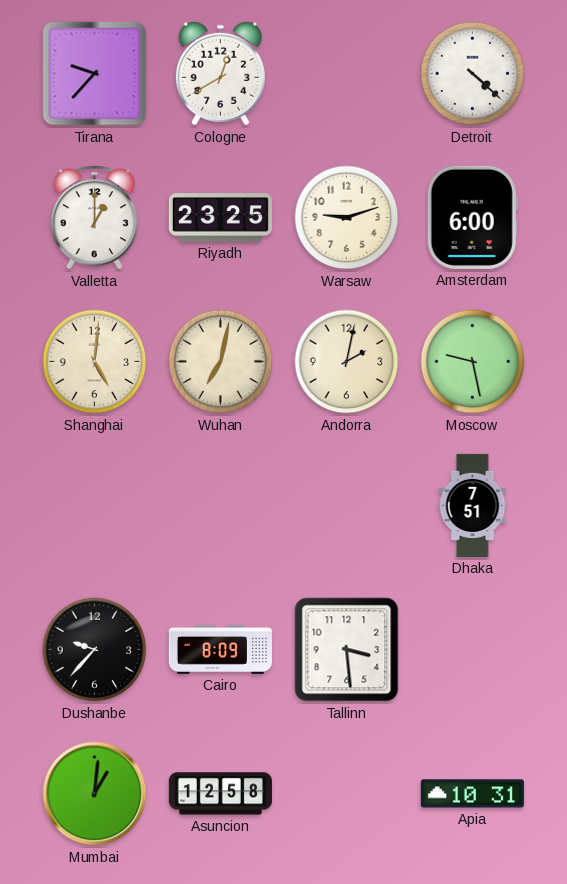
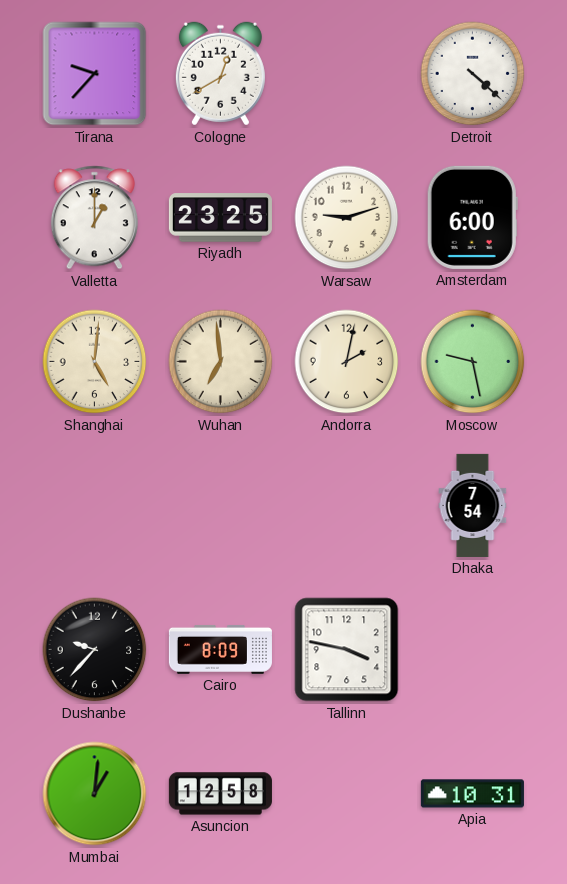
Wuhan: 7:02 -> 6:59 (221, 362)
Dhaka: 7:51 -> 7:54 (473, 505)
Tallinn: 3:29 -> 3:47 (347, 650)
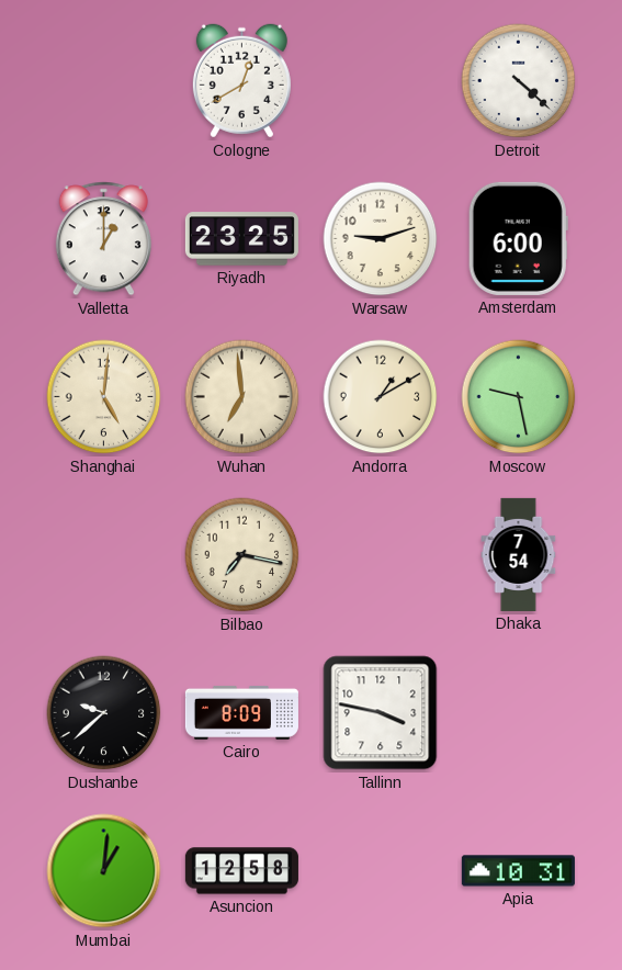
Tirana: 9:37 -> none (95, 74)
Andorra: 2:02 -> 1:10 (381, 397)
Bilbao: none -> 7:17 (242, 555)
Dushanbe: 9:37 -> 9:38 (104, 713)
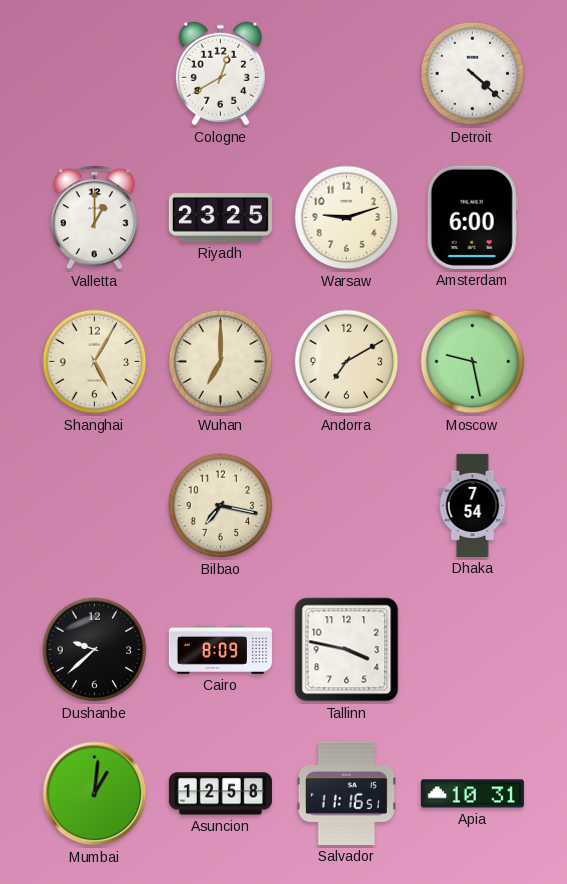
Shanghai: 5:01 -> 5:05 (95, 362)
Wuhan: 6:59 -> 7:00 (221, 362)
Andorra: 1:10 -> 7:10 (347, 362)
Salvador: none -> 11:16 (346, 793)
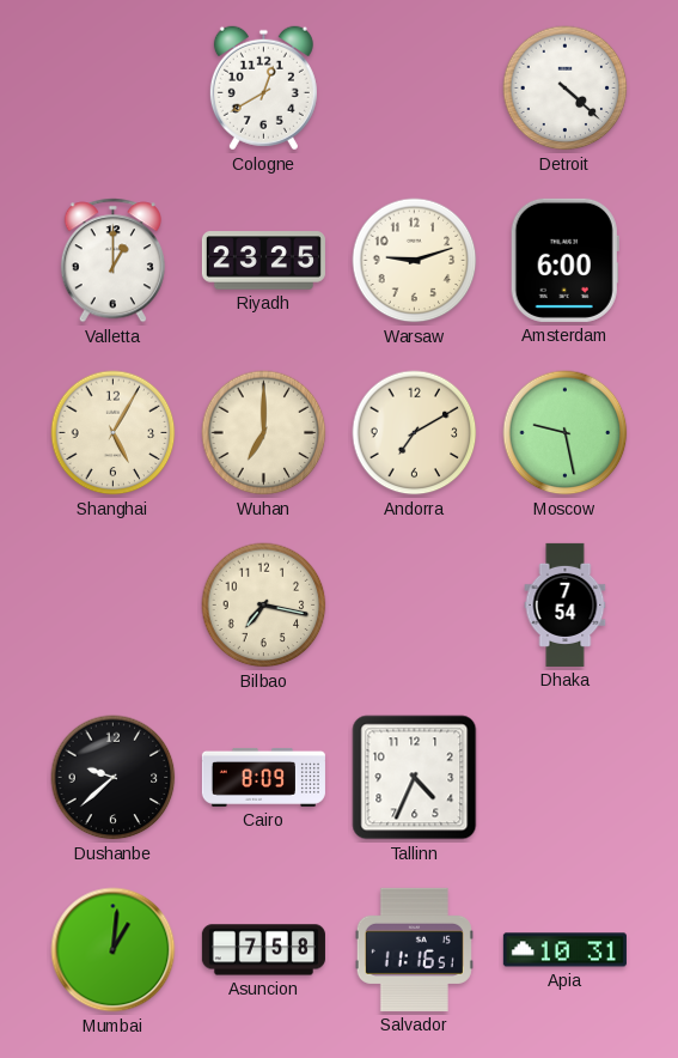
Tallinn: 3:47 -> 4:34 (415, 778)
Asuncion: 12:58 -> 7:58 (263, 950)
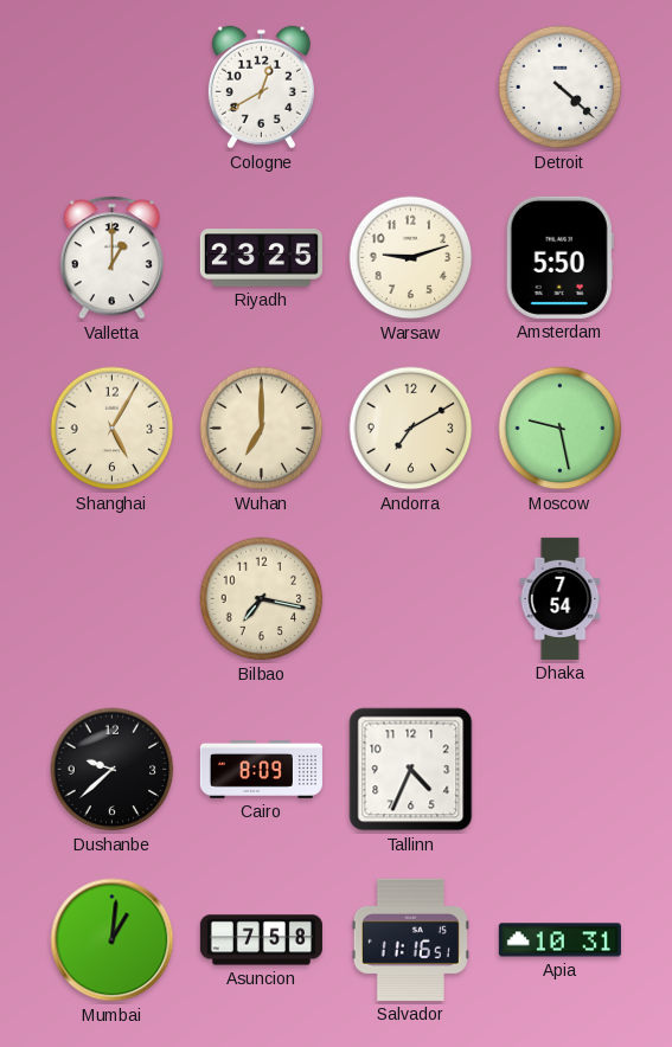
Amsterdam: 6:00 -> 5:50 (559, 257)
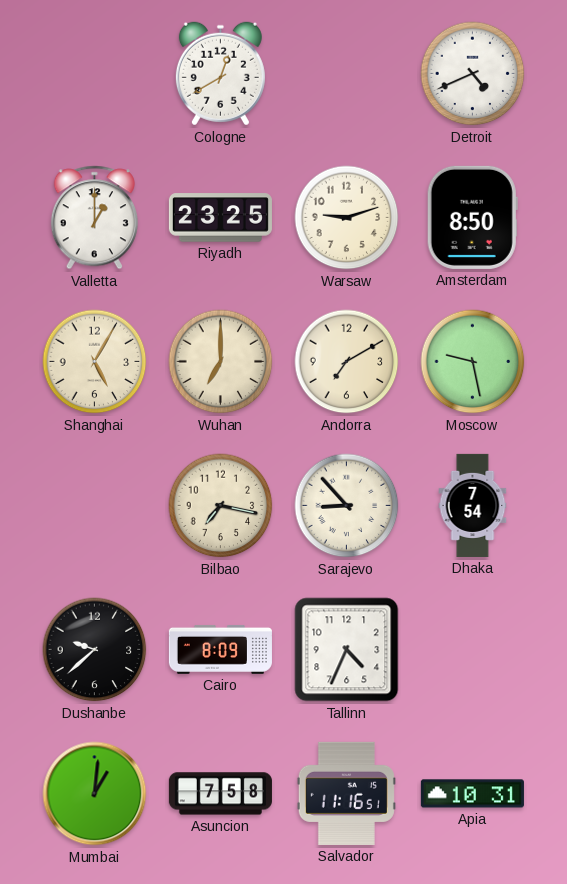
Detroit: 4:22 -> 4:41 (473, 74)
Amsterdam: 5:50 -> 8:50 (472, 217)
Sarajevo: none -> 8:53 (347, 506)
